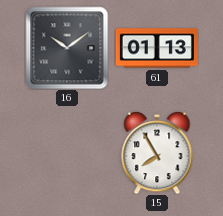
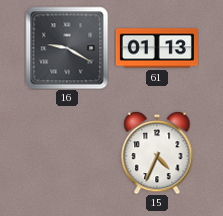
16: 10:09 -> 9:20 (67, 48)
15: 7:55 -> 4:34 (157, 153)
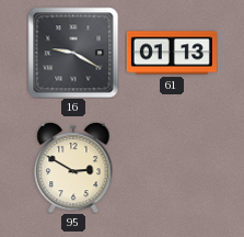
95: none -> 2:50 (73, 168)
15: 4:34 -> none (157, 153)
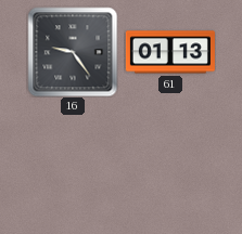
16: 9:20 -> 9:24 (73, 52)
95: 2:50 -> none (73, 168)
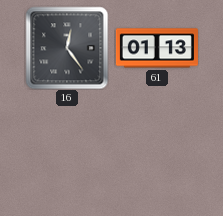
16: 9:24 -> 12:24 (67, 48)
